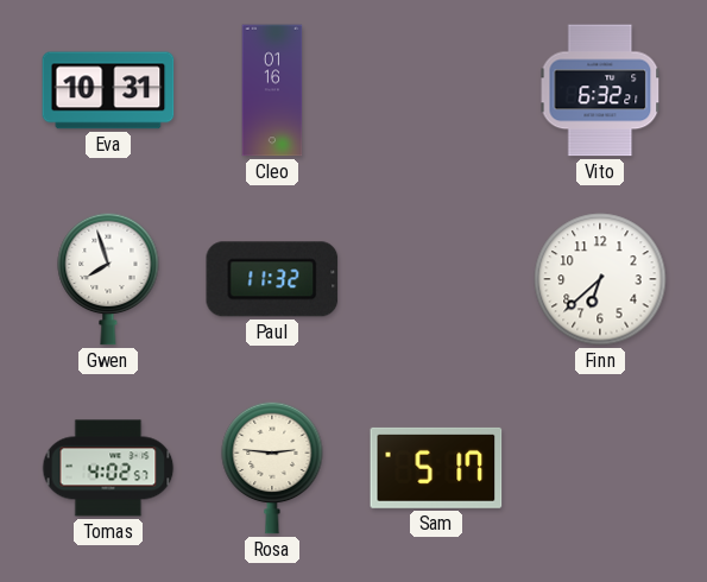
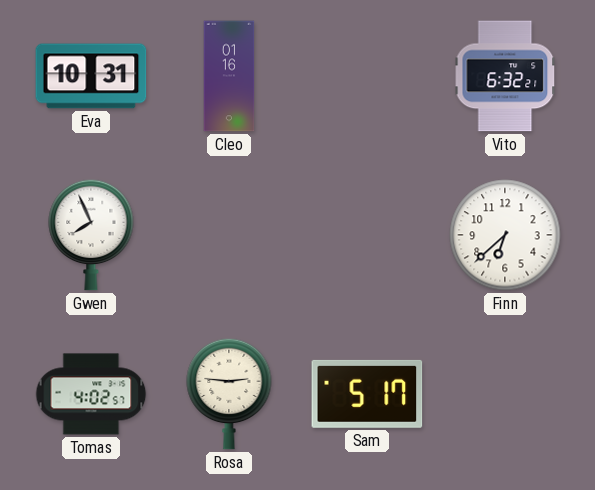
Gwen: 7:57 -> 7:56 (91, 235)
Paul: 11:32 -> none (272, 279)
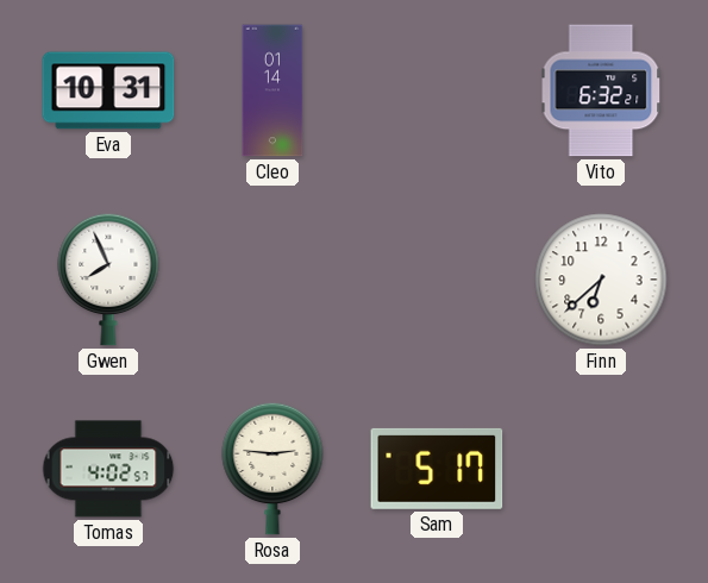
Cleo: 01:16 -> 01:14 (272, 90)
